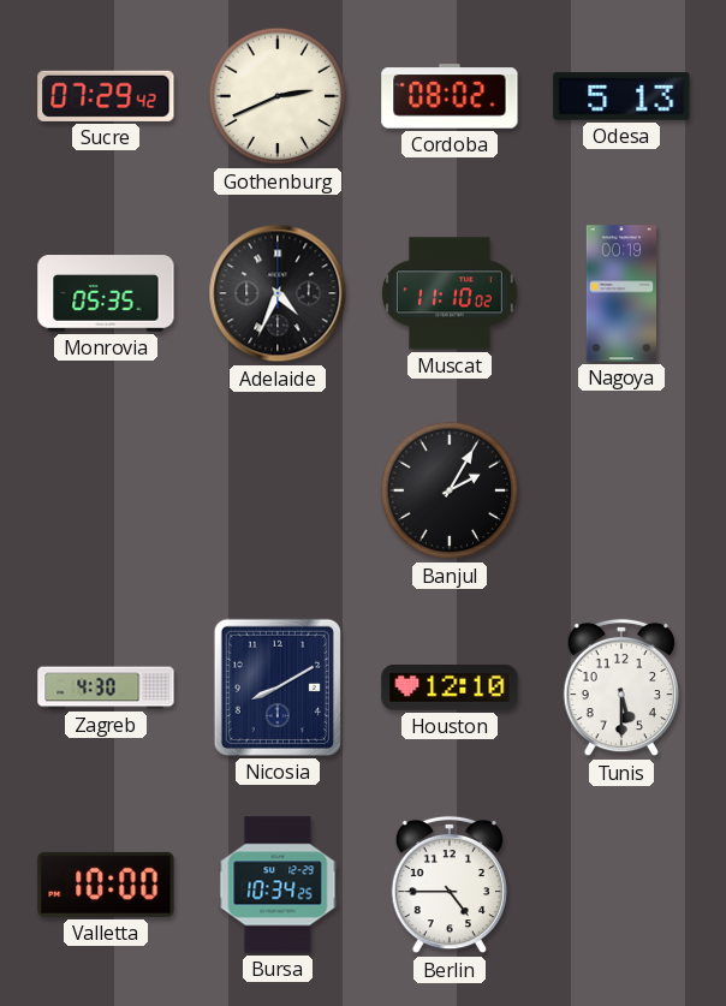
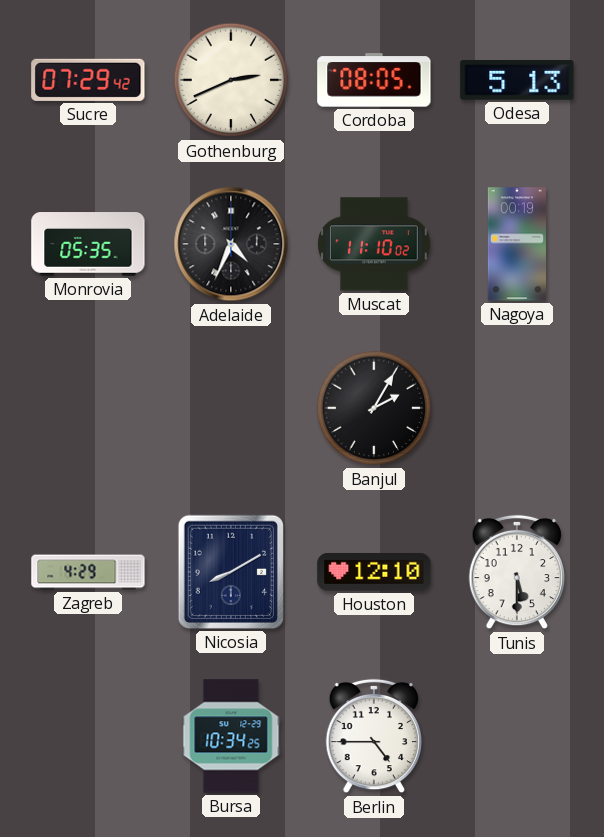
Cordoba: 08:02 -> 08:05 (374, 80)
Zagreb: 4:30 -> 4:29 (88, 572)
Valletta: 10:00 -> none (106, 885)
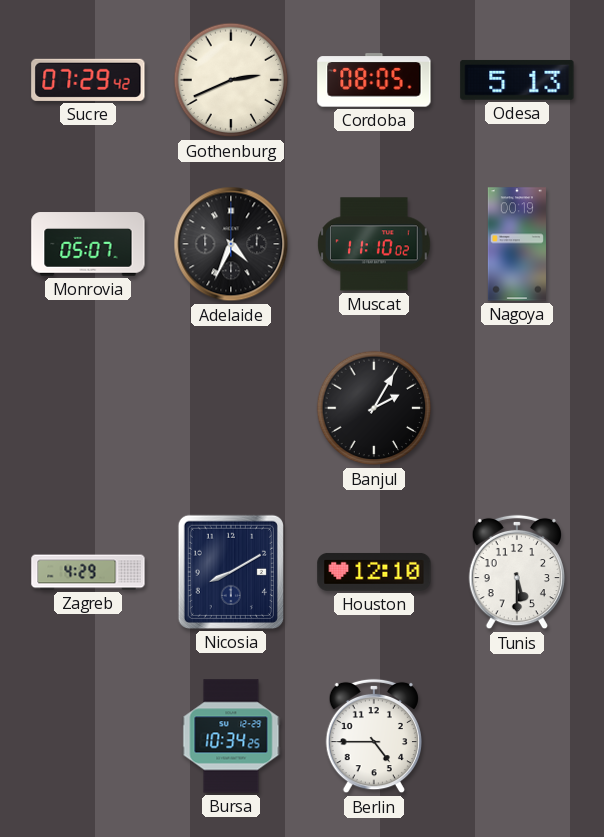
Monrovia: 05:35 -> 05:07 (88, 244)
